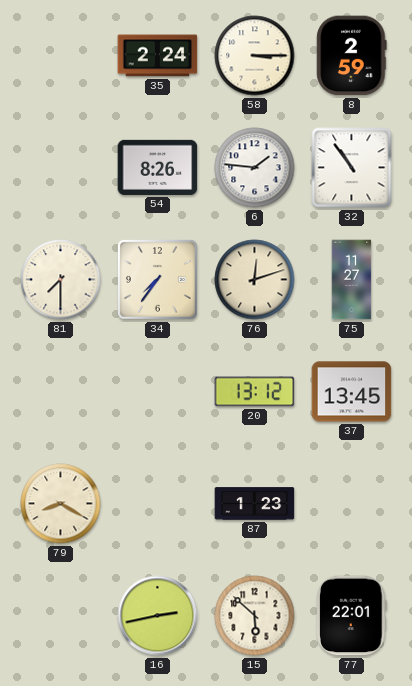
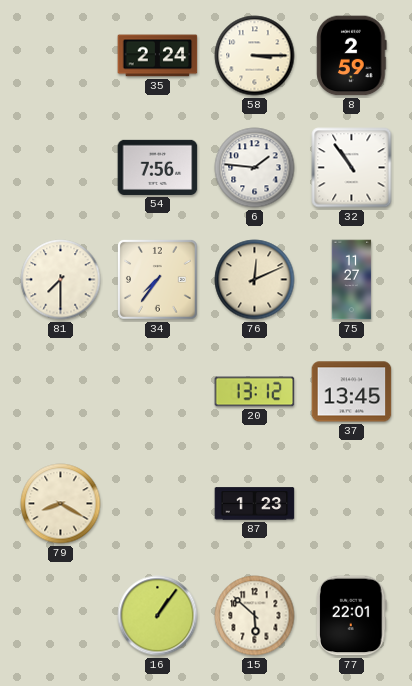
54: 8:26 -> 7:56 (158, 167)
76: 12:12 -> 12:11 (255, 280)
16: 2:43 -> 1:06 (158, 616)
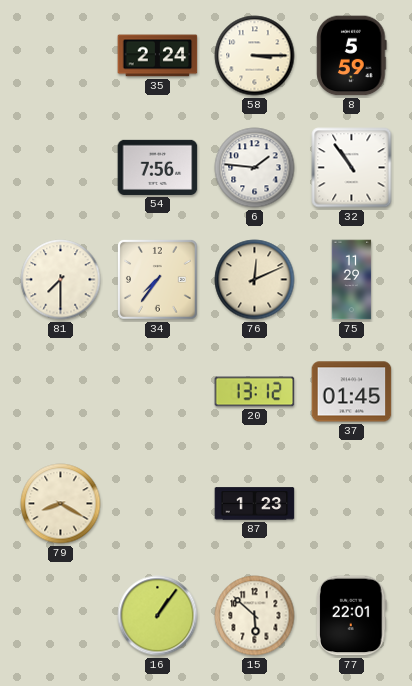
8: 2:59 -> 5:59 (352, 56)
75: 11:27 -> 11:29 (352, 280)
37: 13:45 -> 01:45 (352, 392)
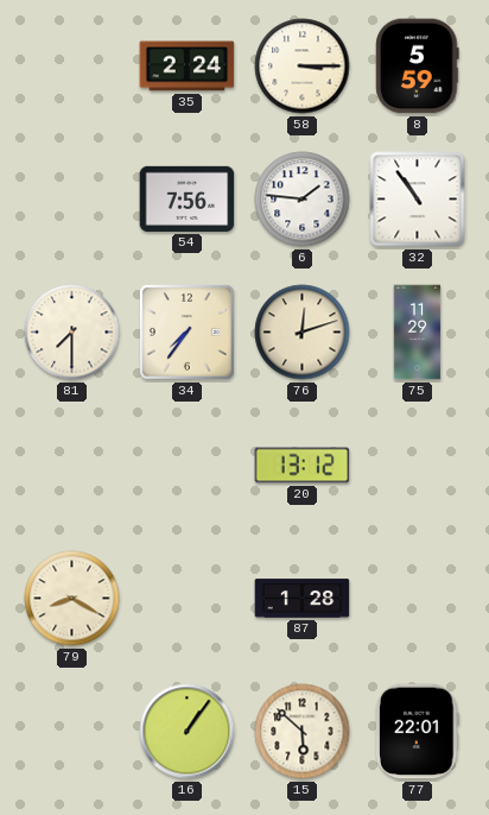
76: 12:11 -> 12:12 (303, 333)
37: 01:45 -> none (352, 392)
87: 1:23 -> 1:28 (303, 599)
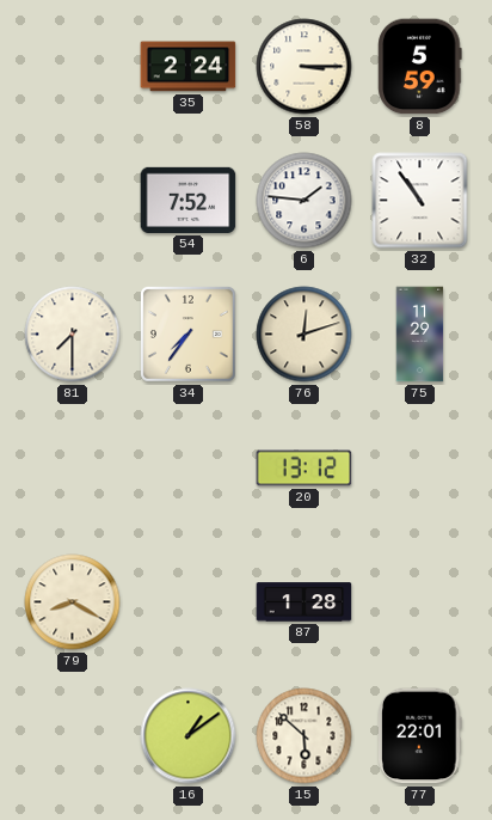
54: 7:56 -> 7:52 (189, 200)
16: 1:06 -> 1:09 (189, 736)
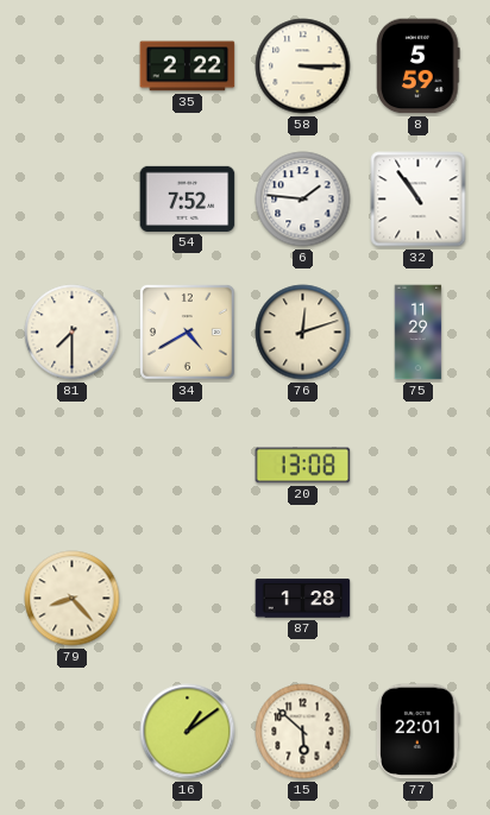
35: 2:24 -> 2:22 (188, 67)
34: 7:36 -> 4:40 (187, 331)
20: 13:12 -> 13:08 (303, 466)
79: 8:20 -> 8:23 (73, 599)
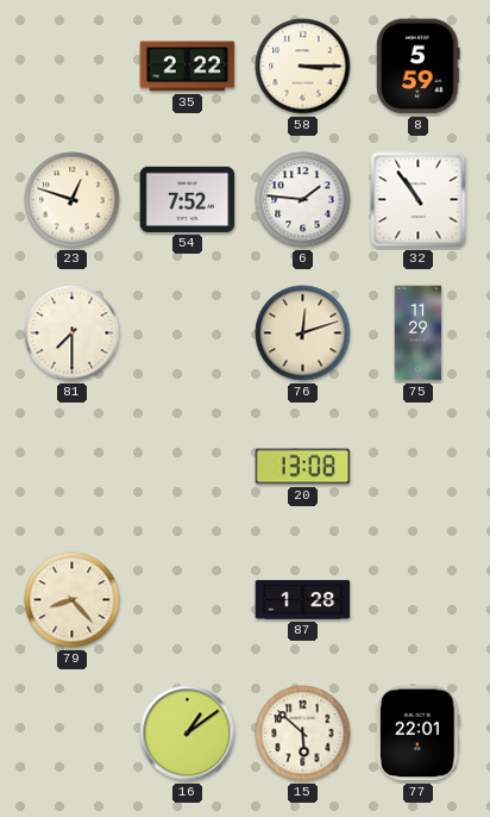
23: none -> 12:48 (73, 200)
34: 4:40 -> none (187, 331)
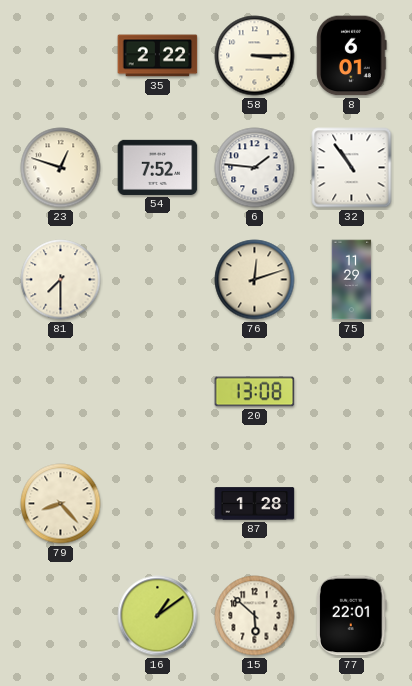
8: 5:59 -> 6:01 (352, 56)
